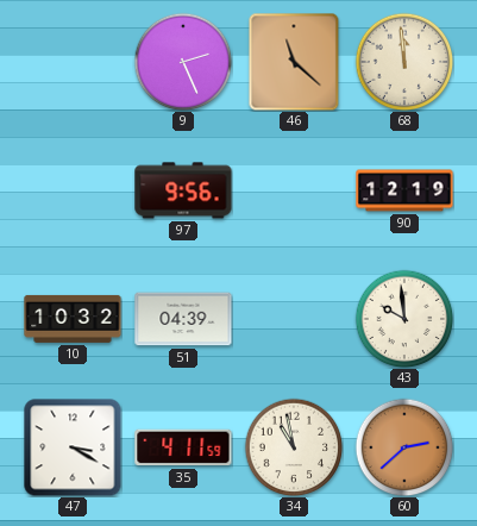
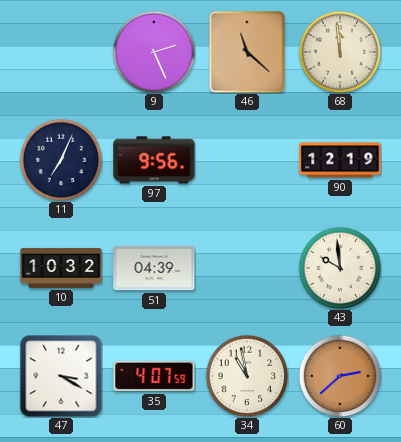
11: none -> 7:04 (61, 160)
35: 4:11 -> 4:07 (154, 376)
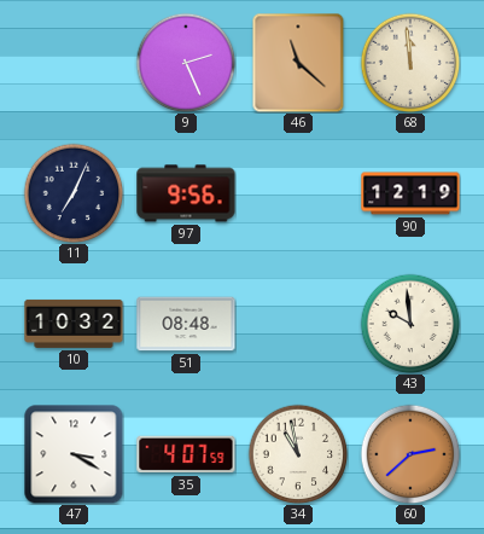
51: 04:39 -> 08:48 (186, 324)
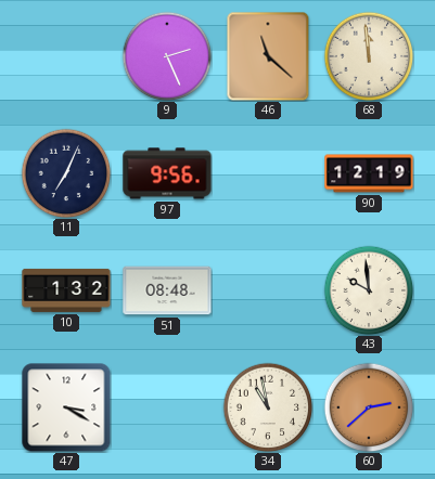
10: 10:32 -> 1:32 (66, 290)
35: 4:07 -> none (186, 454)
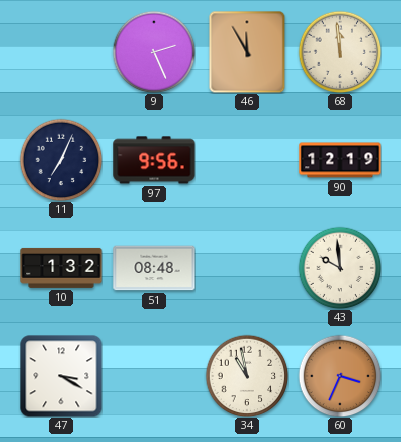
46: 11:22 -> 11:55 (247, 52)
60: 2:38 -> 3:34 (340, 376)
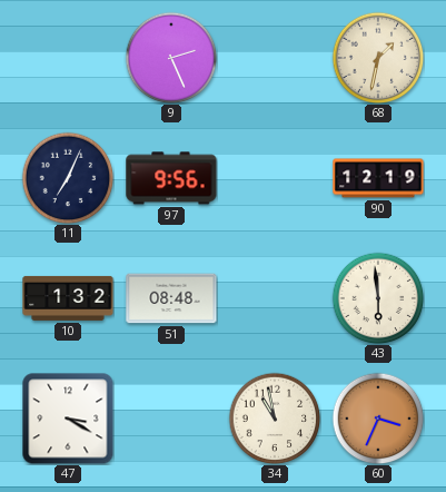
46: 11:55 -> none (247, 52)
68: 11:59 -> 1:32 (378, 58)
43: 9:59 -> 5:59 (378, 298)
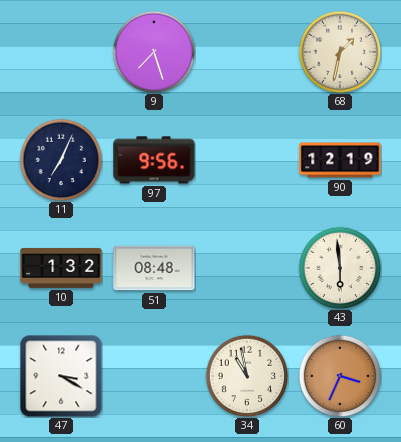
9: 2:26 -> 7:27 (154, 52)
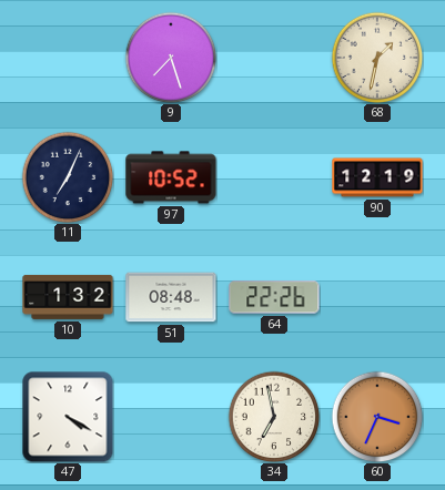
97: 9:56 -> 10:52 (171, 177)
64: none -> 22:26 (274, 297)
43: 5:59 -> none (340, 268)
47: 3:20 -> 4:20 (68, 417)
34: 10:58 -> 6:58 (274, 417)
